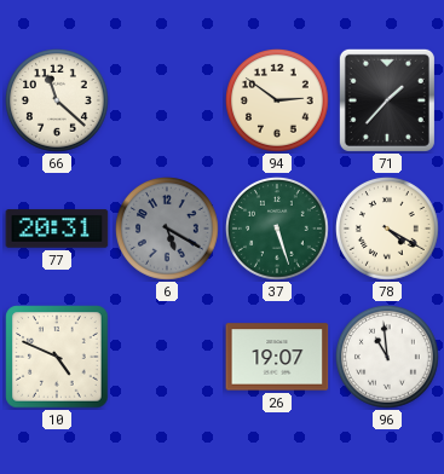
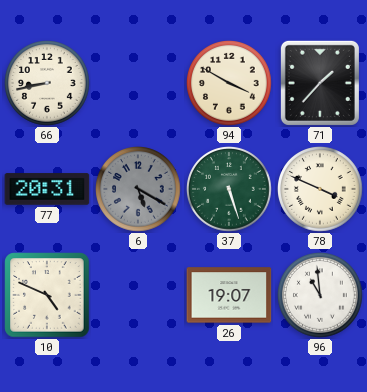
66: 11:22 -> 8:43 (48, 84)
94: 2:51 -> 3:50 (230, 84)
78: 4:20 -> 3:49 (321, 190)
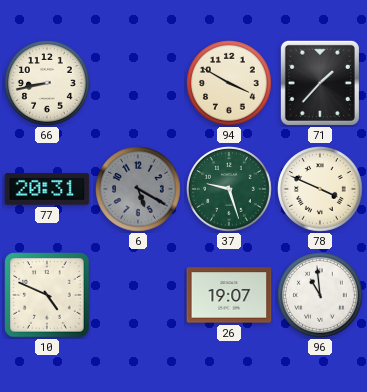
37: 5:27 -> 9:27 (230, 190)
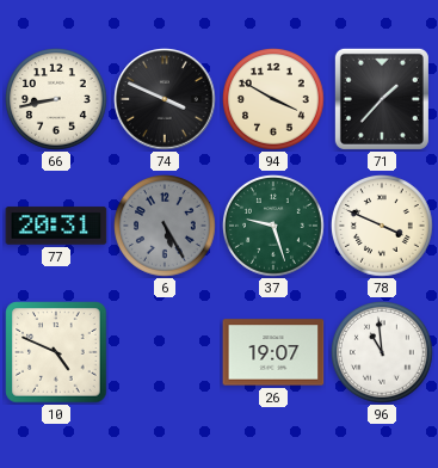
74: none -> 3:49 (165, 99)
6: 5:20 -> 5:25 (166, 227)
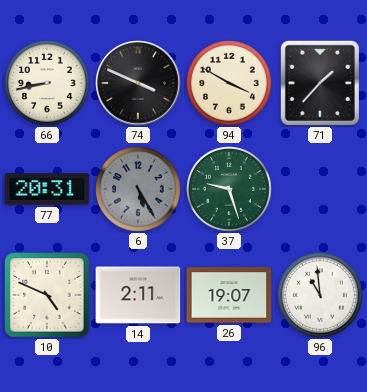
78: 3:49 -> none (383, 227)
14: none -> 2:11 (138, 295)
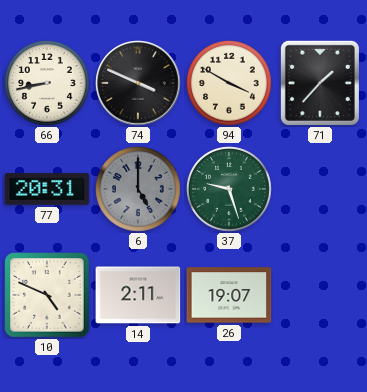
6: 5:25 -> 5:00 (139, 190)
96: 10:59 -> none (321, 296)
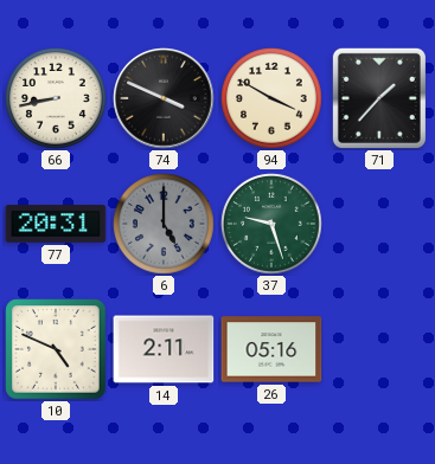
26: 19:07 -> 05:16 (271, 349)
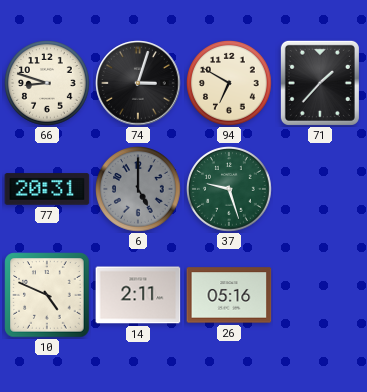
66: 8:43 -> 8:48 (48, 84)
74: 3:49 -> 3:03 (138, 83)
94: 3:50 -> 6:50 (230, 84)
